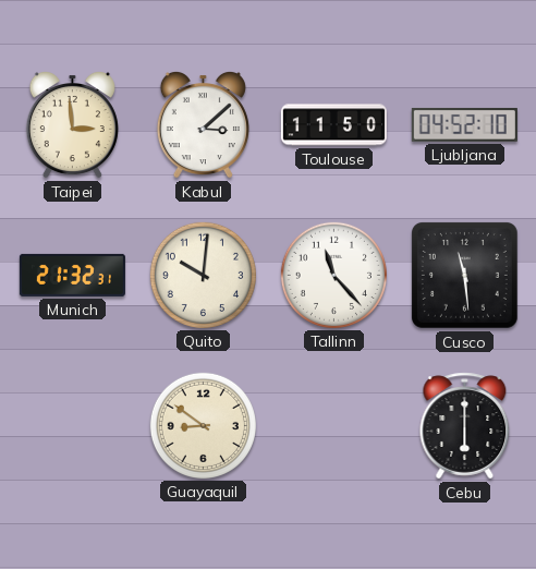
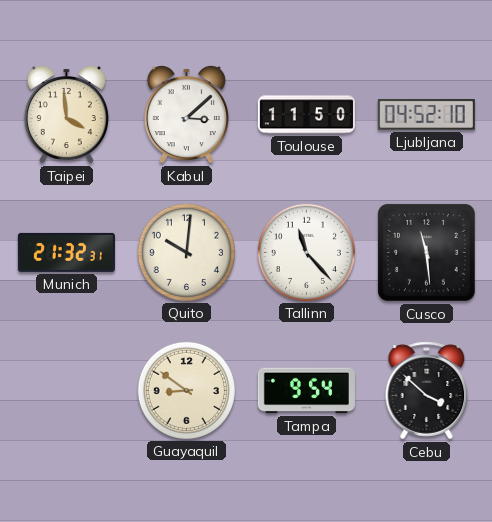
Taipei: 2:59 -> 3:59 (66, 114)
Tampa: none -> 9:54 (306, 391)
Cebu: 6:00 -> 3:52 (427, 391)
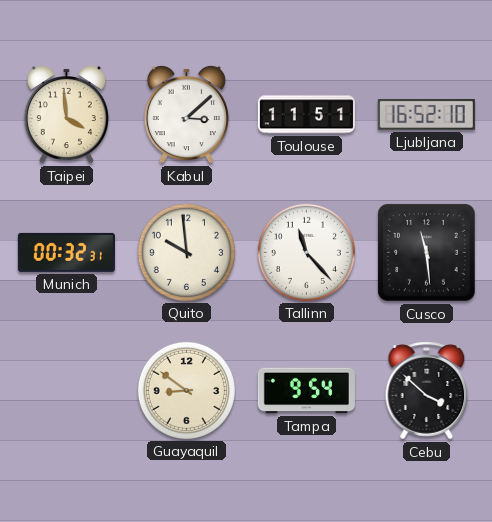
Toulouse: 11:50 -> 11:51 (306, 115)
Ljubljana: 04:52 -> 16:52 (426, 115)
Munich: 21:32 -> 00:32 (66, 252)
Quito: 10:01 -> 9:59 (186, 252)
